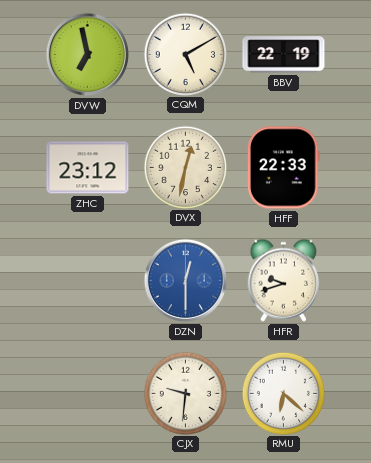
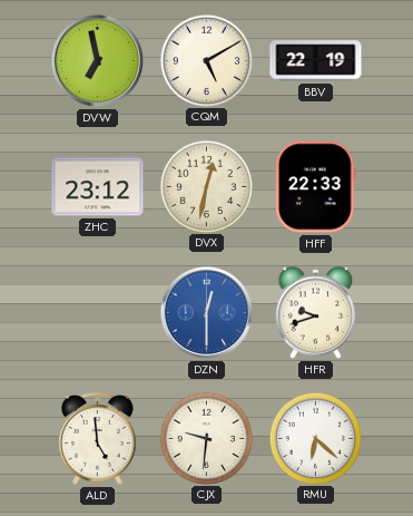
ALD: none -> 4:59 (98, 439)
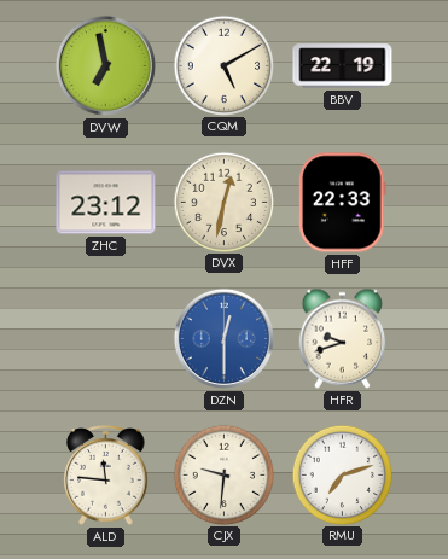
ALD: 4:59 -> 11:46 (106, 476)
RMU: 6:22 -> 7:12 (342, 474)
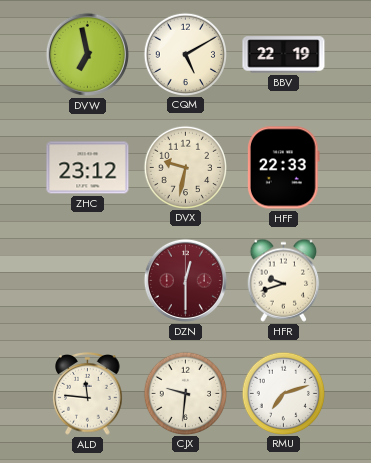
DVX: 12:32 -> 9:32 (185, 167)
DZN dial: blue -> burgundy (185, 280)
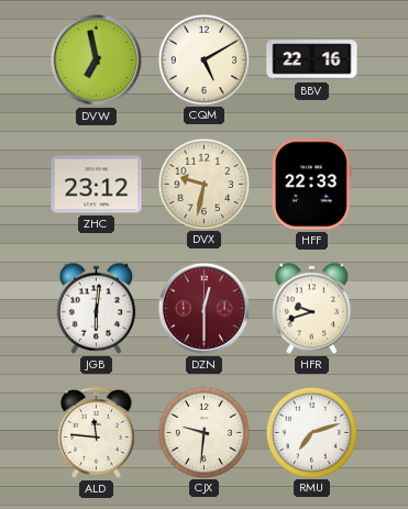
BBV: 22:19 -> 22:16 (312, 60)
JGB: none -> 6:01 (97, 308)
